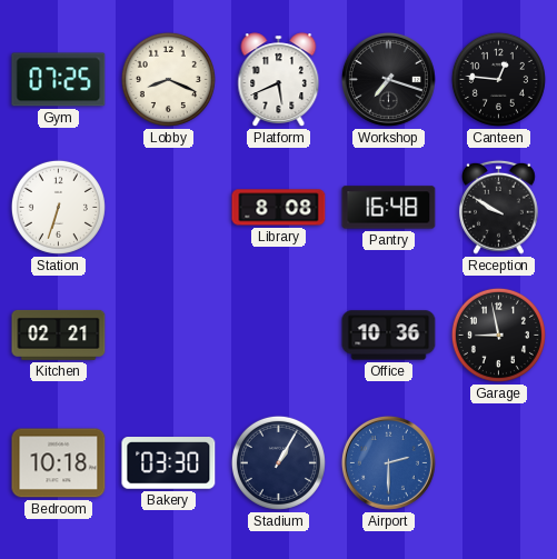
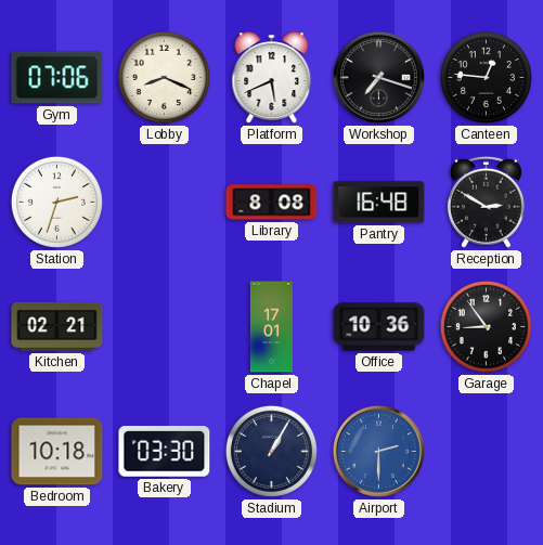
Gym: 07:25 -> 07:06 (57, 78)
Station: 6:33 -> 2:33 (56, 202)
Reception: 9:50 -> 2:50 (486, 202)
Chapel: none -> 17:01 (271, 327)
Garage: 8:58 -> 8:54 (486, 326)
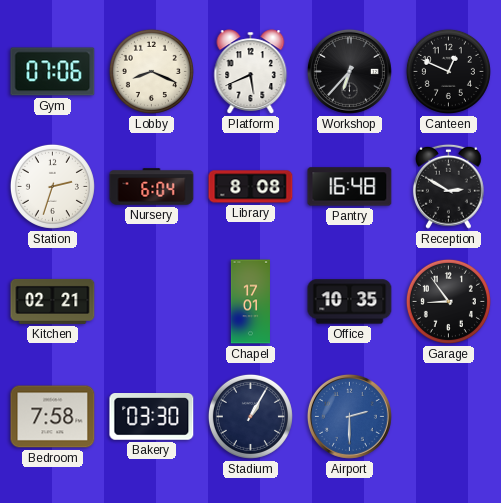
Workshop: 7:18 -> 6:37 (349, 71)
Canteen: 12:46 -> 12:49 (448, 71)
Nursery: none -> 6:04 (152, 187)
Office: 10:36 -> 10:35 (350, 302)
Bedroom: 10:18 -> 7:58 (53, 417)
